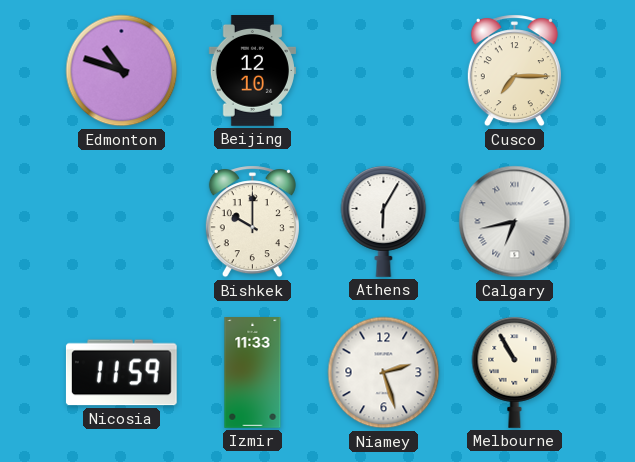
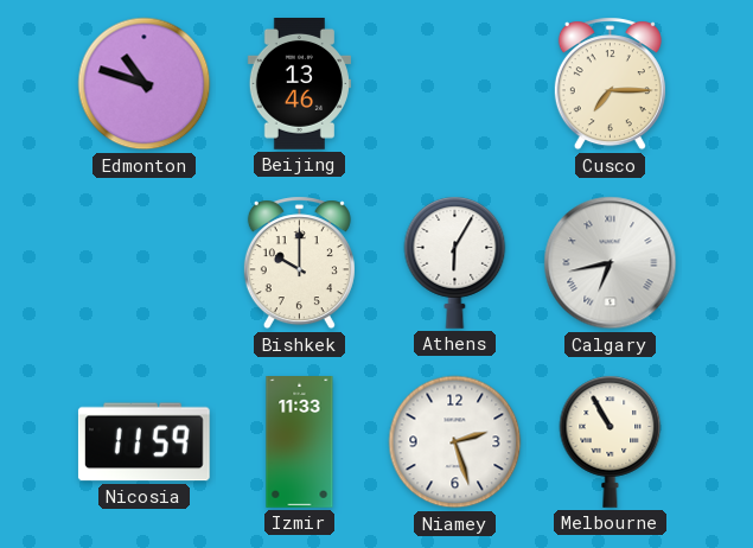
Beijing: 12:10 -> 13:46 (299, 84)
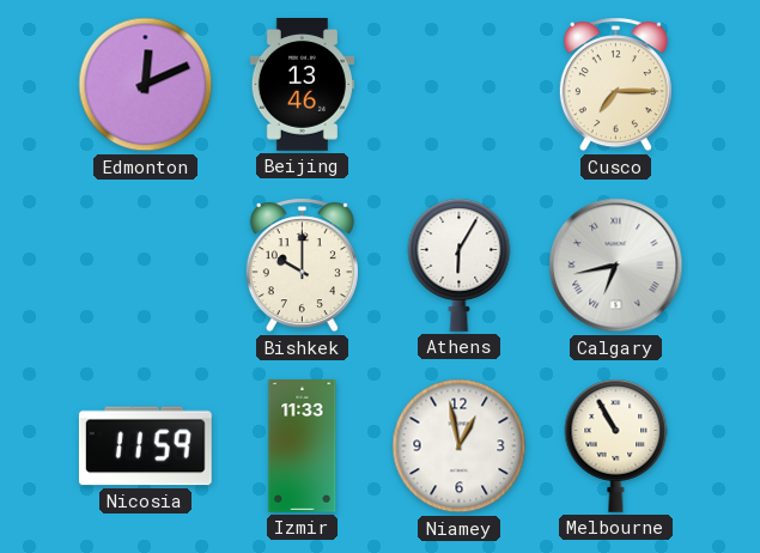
Edmonton: 10:48 -> 12:11 (146, 85)
Niamey: 2:27 -> 12:58 (460, 446)
